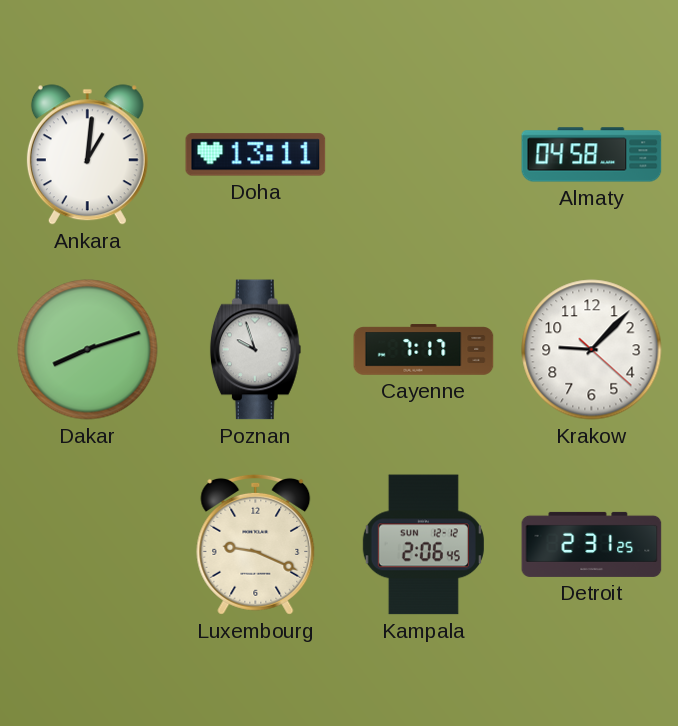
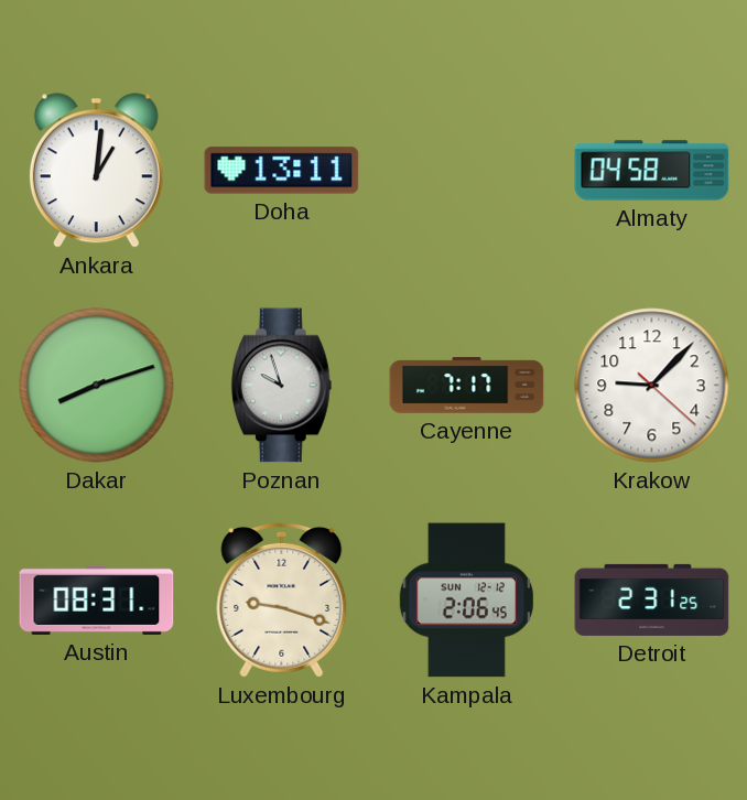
Austin: none -> 08:31 (97, 599)
Luxembourg: 9:19 -> 9:18 (282, 599)
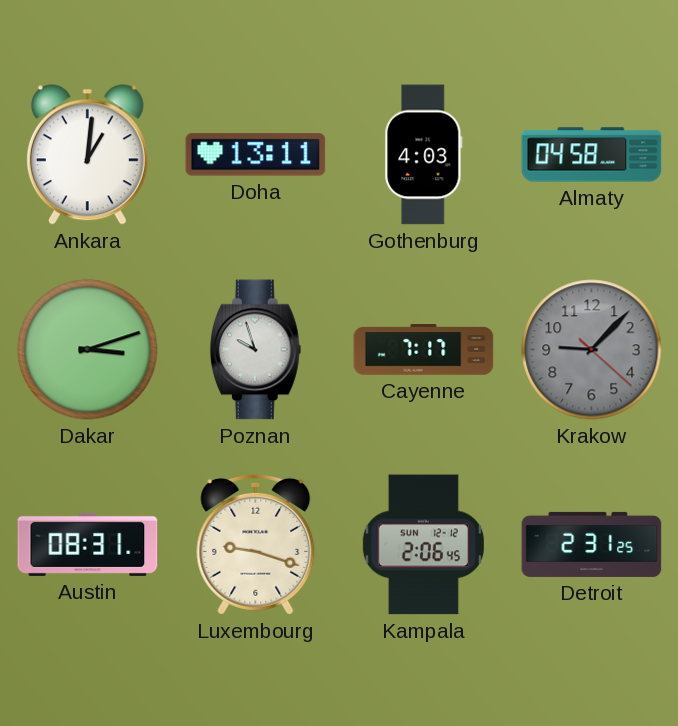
Gothenburg: none -> 4:03 (424, 155)
Dakar: 8:12 -> 3:12 (88, 350)
Krakow dial: white -> grey (592, 350)
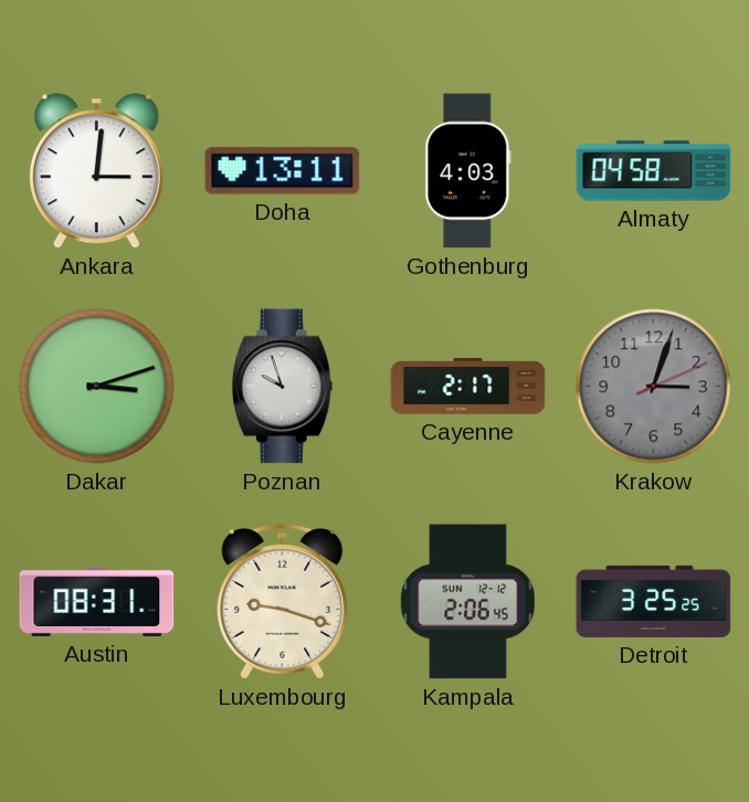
Ankara: 1:01 -> 3:01 (96, 171)
Cayenne: 7:17 -> 2:17 (468, 387)
Krakow: 9:07 -> 3:03 (654, 387)
Detroit: 2:31 -> 3:25 (654, 601)
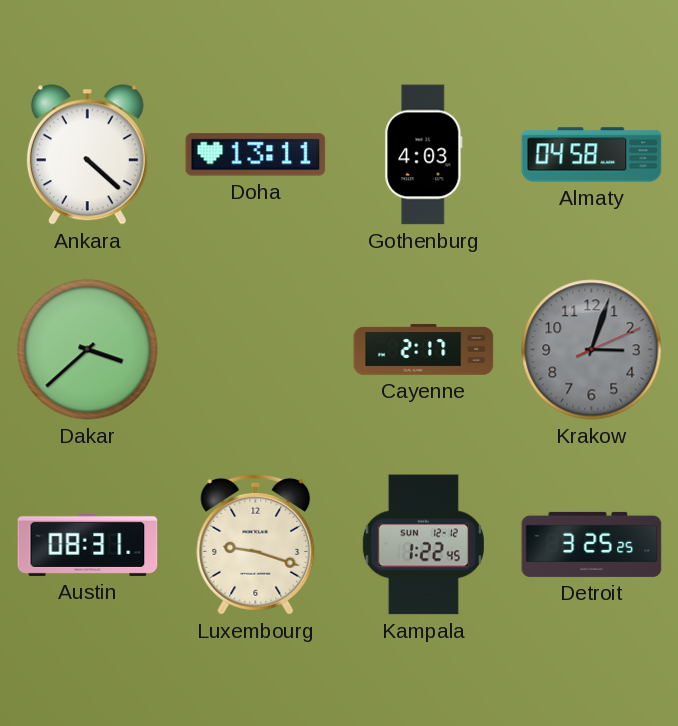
Ankara: 3:01 -> 4:22 (87, 155)
Dakar: 3:12 -> 3:38 (88, 350)
Poznan: 9:57 -> none (282, 387)
Kampala: 2:06 -> 1:22 (423, 545)
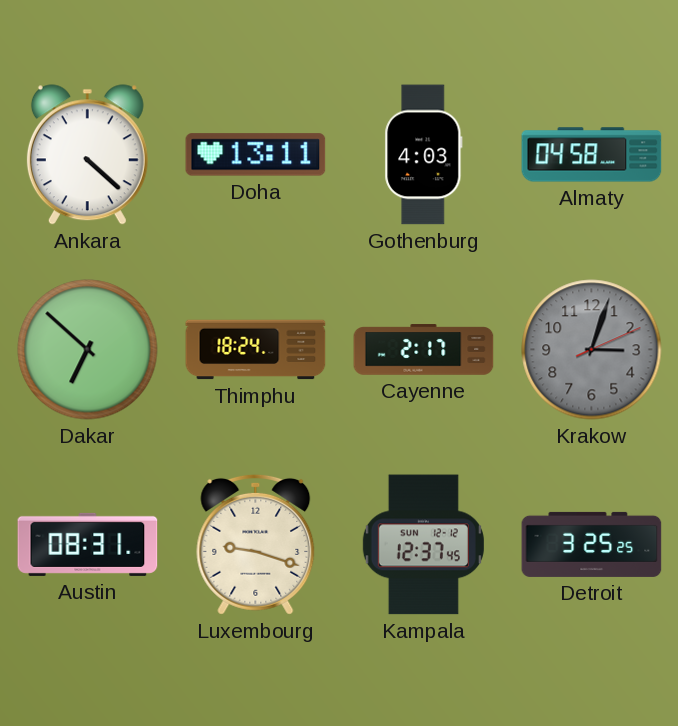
Dakar: 3:38 -> 6:52 (88, 350)
Thimphu: none -> 18:24 (256, 350)
Kampala: 1:22 -> 12:37 (423, 545)
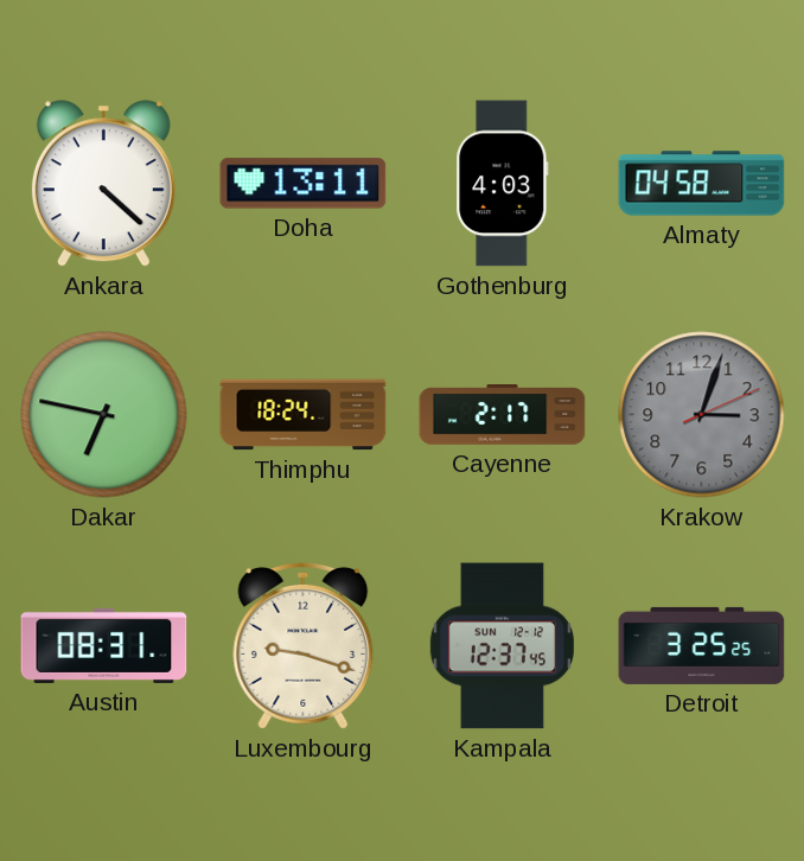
Dakar: 6:52 -> 6:47 (104, 415)
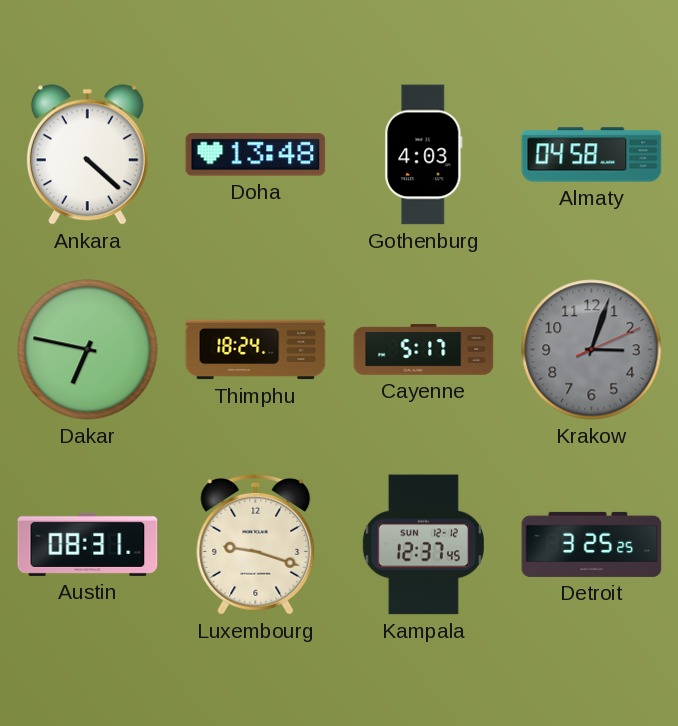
Doha: 13:11 -> 13:48 (256, 155)
Cayenne: 2:17 -> 5:17 (424, 350)
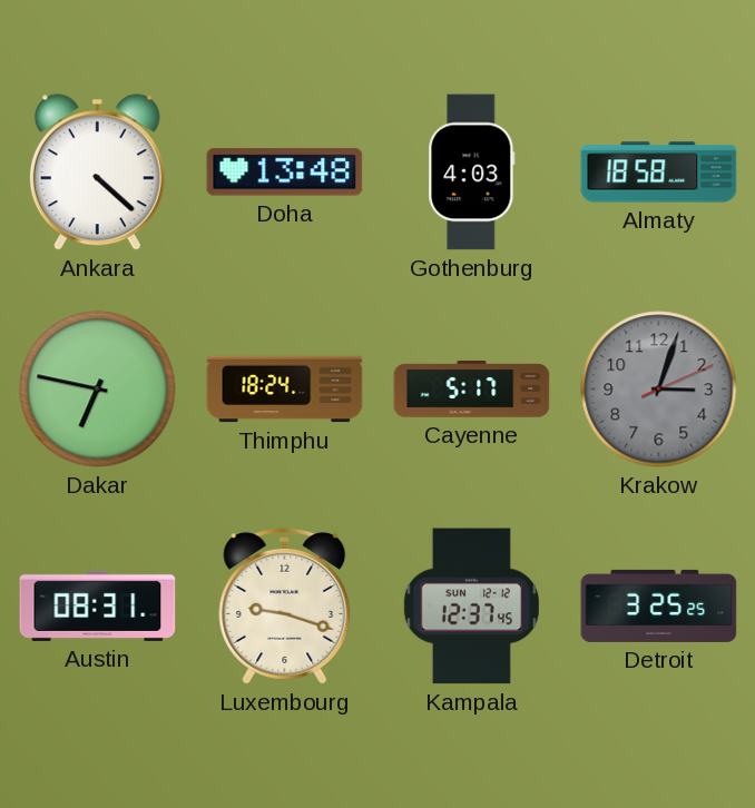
Almaty: 04:58 -> 18:58 (659, 173)
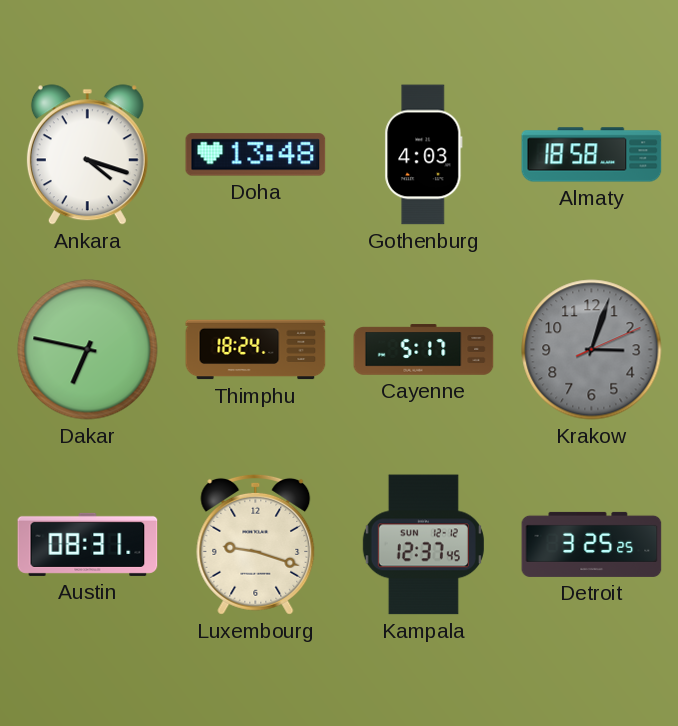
Ankara: 4:22 -> 4:18 (87, 155)
